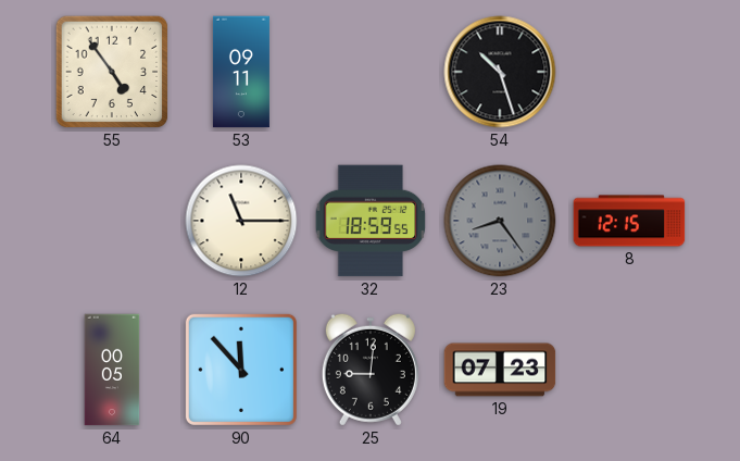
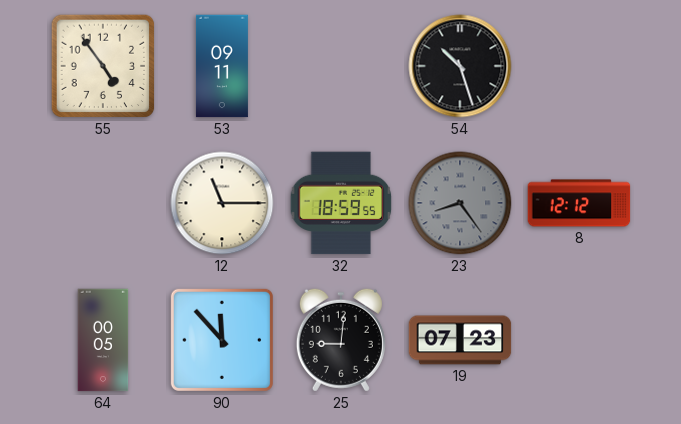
8: 12:15 -> 12:12 (579, 203)
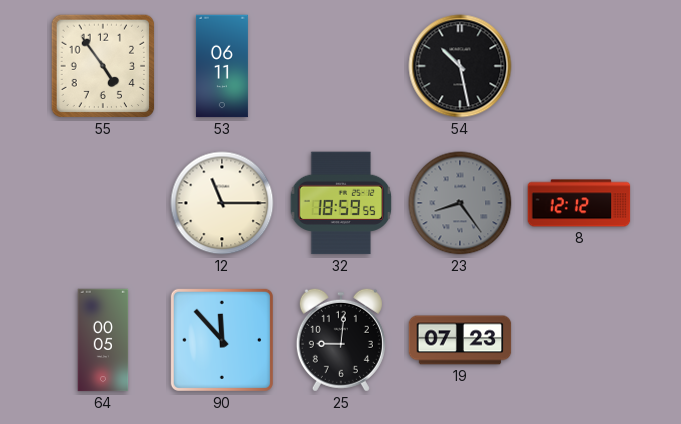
53: 09:11 -> 06:11 (222, 66)
54: 10:27 -> 10:28 (460, 66)
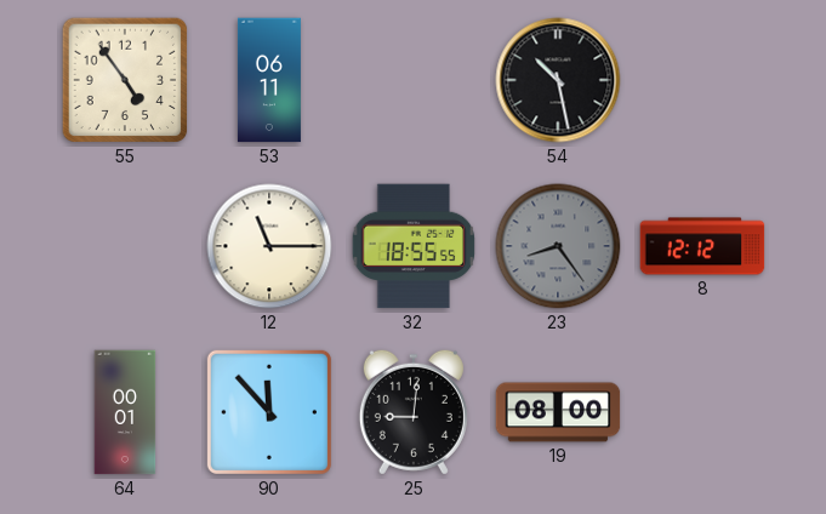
32: 18:59 -> 18:55 (414, 246)
64: 00:05 -> 00:01 (125, 412)
19: 07:23 -> 08:00 (558, 412)
